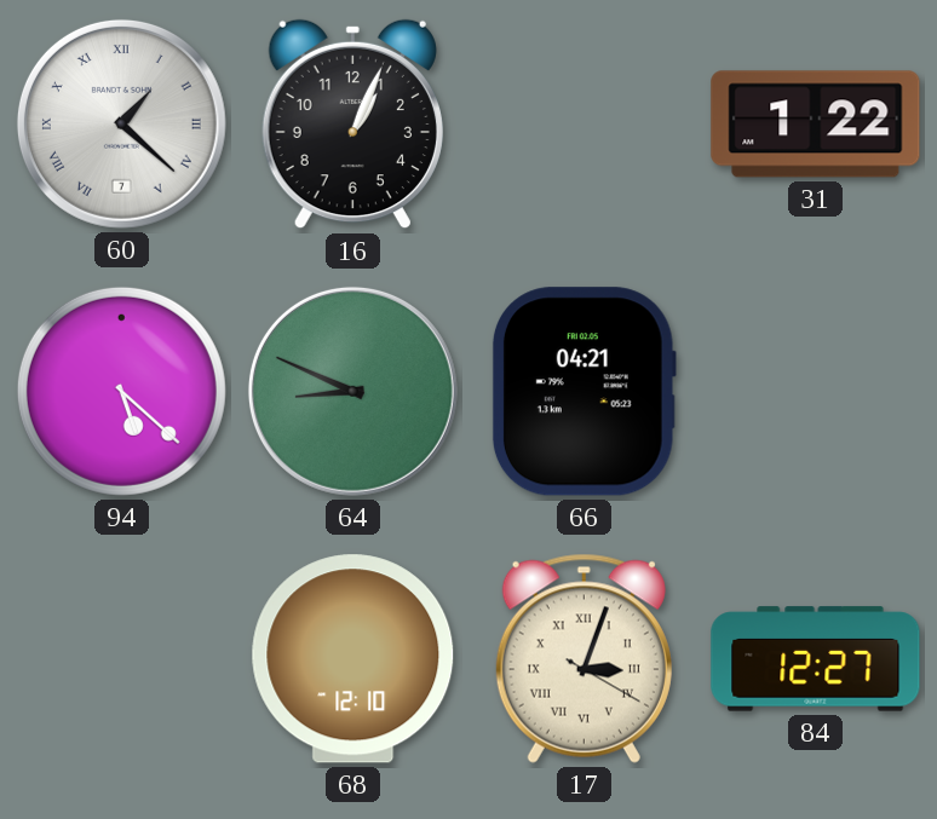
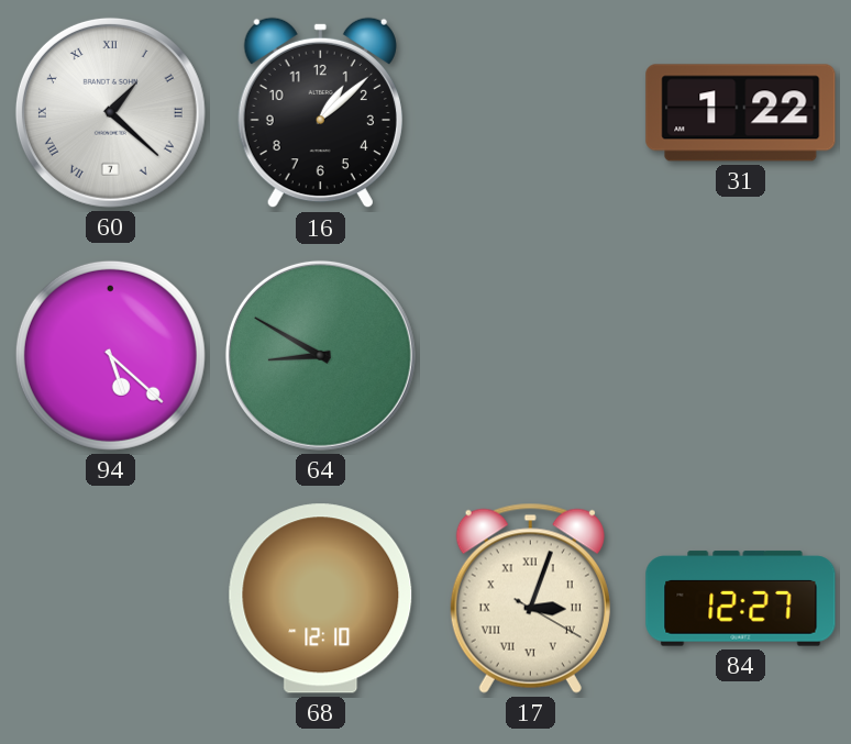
16: 1:04 -> 1:08 (320, 113)
64: 8:49 -> 8:50 (320, 355)
66: 04:21 -> none (584, 392)
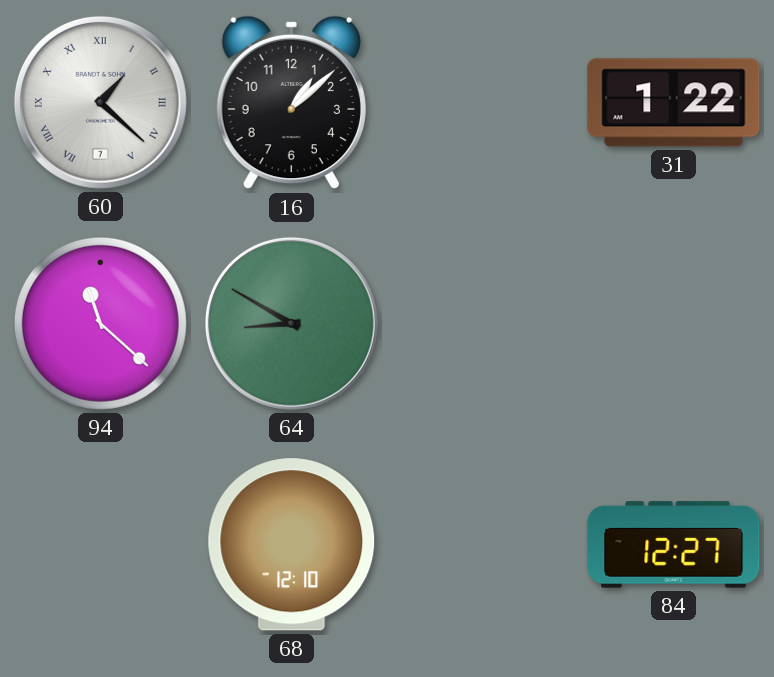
94: 5:22 -> 11:22 (100, 323)
17: 3:03 -> none (530, 598)
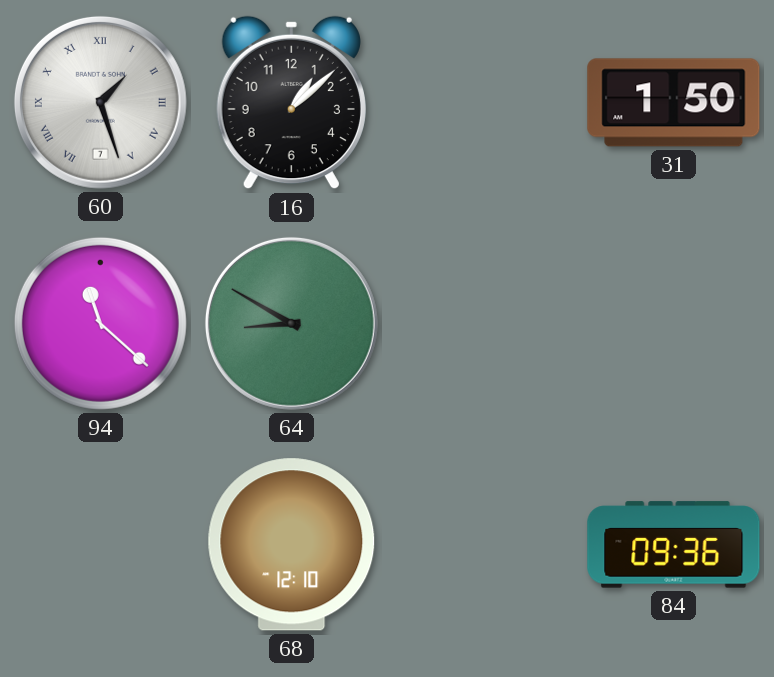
60: 1:22 -> 1:27 (100, 102)
31: 1:22 -> 1:50 (674, 103)
84: 12:27 -> 09:36 (674, 545)
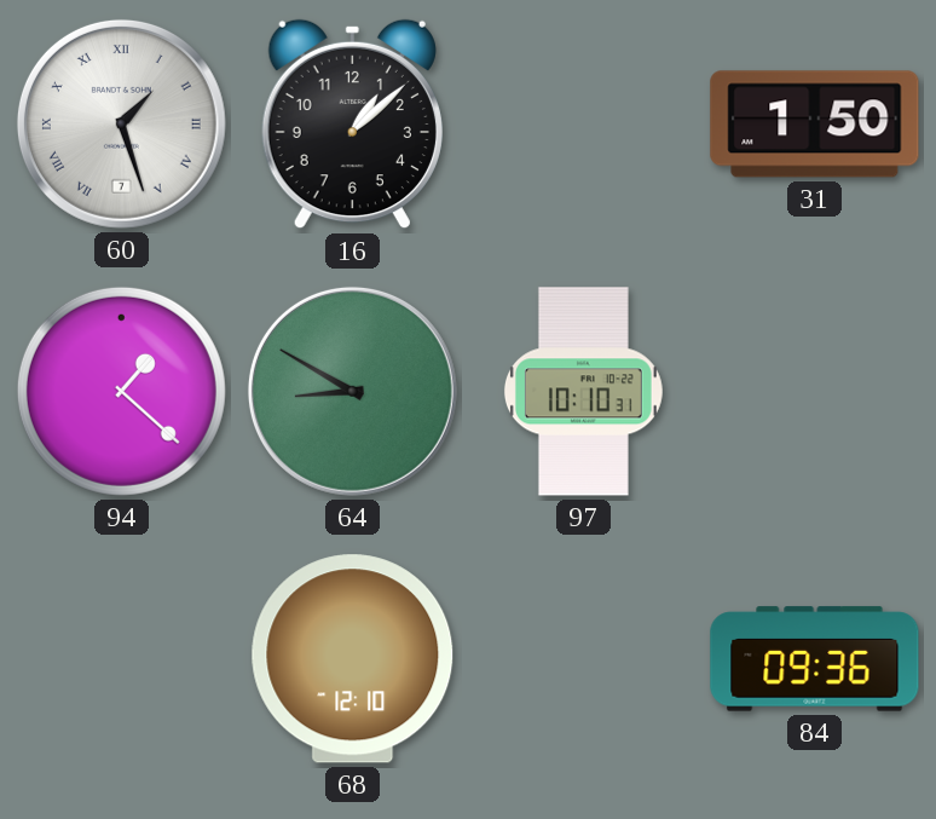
94: 11:22 -> 1:22 (121, 391)
97: none -> 10:10 (583, 392)
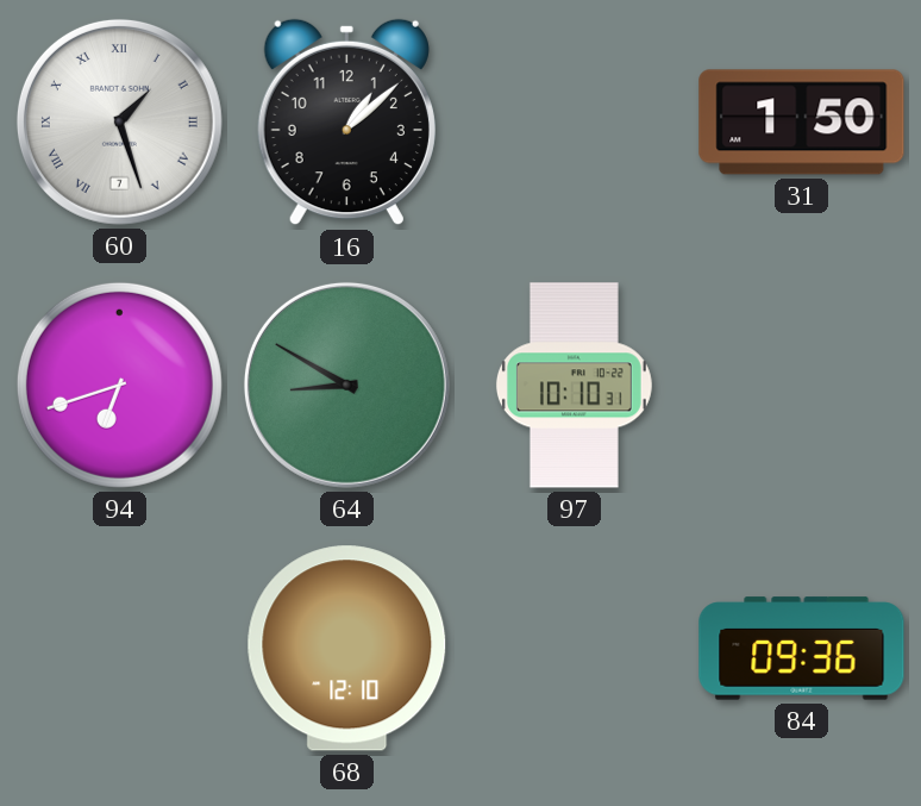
94: 1:22 -> 6:42 (119, 385)
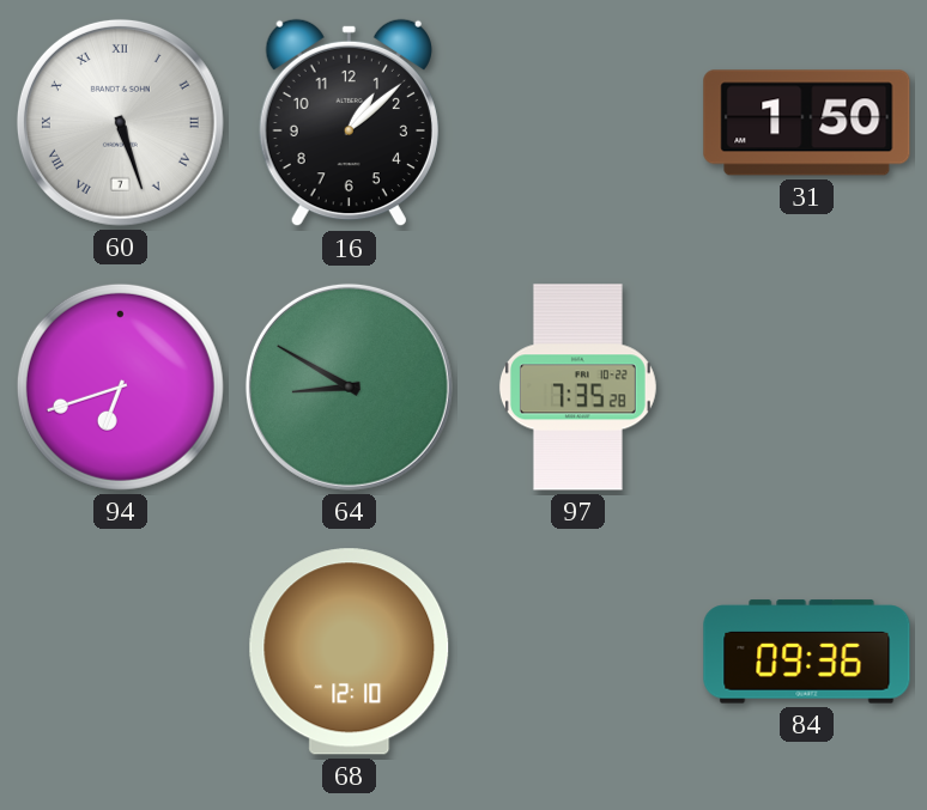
60: 1:27 -> 5:27 (120, 122)
97: 10:10 -> 7:35 (577, 388)
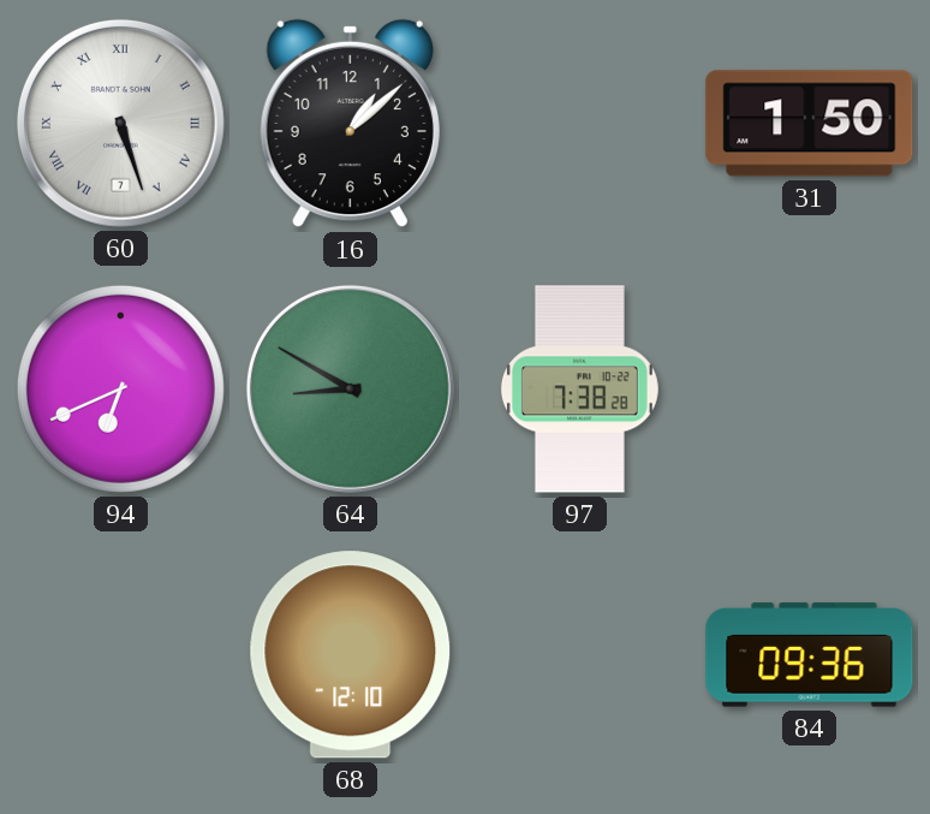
94: 6:42 -> 6:41 (120, 388)
97: 7:35 -> 7:38 (579, 390)
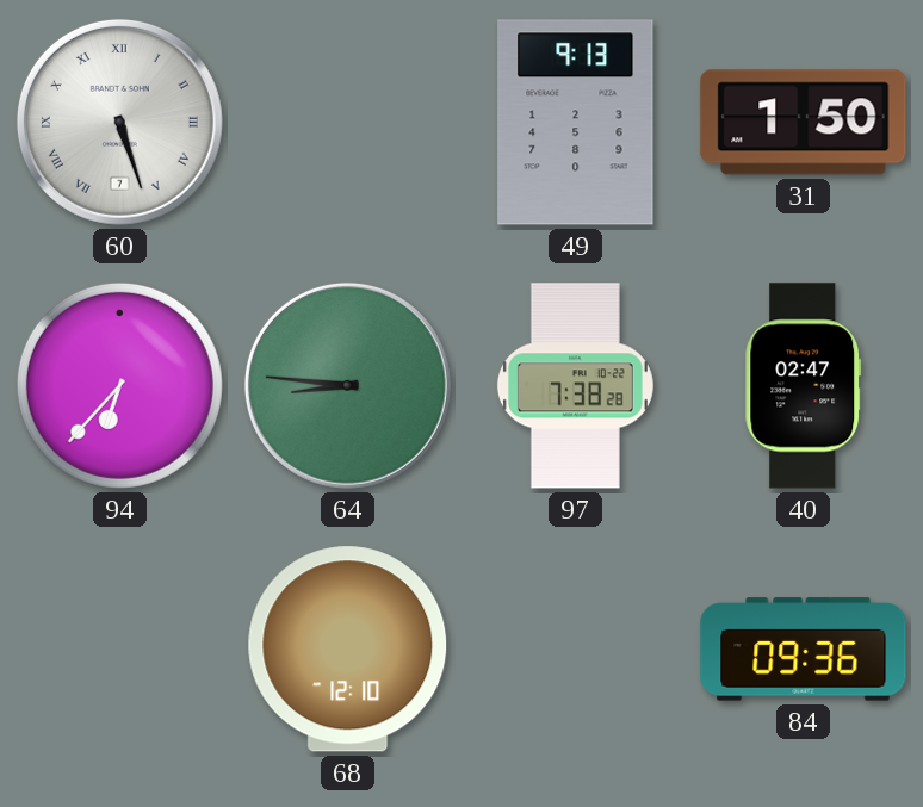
16: 1:08 -> none (350, 124)
49: none -> 9:13 (576, 123)
94: 6:41 -> 6:37 (119, 385)
64: 8:50 -> 8:46 (347, 385)
40: none -> 02:47 (804, 386)
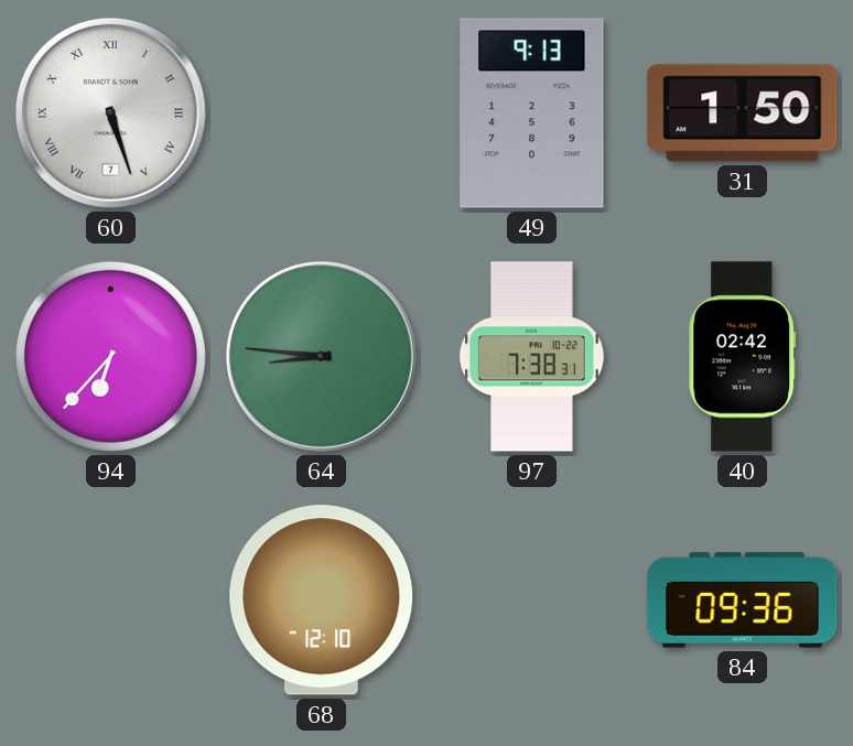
97: 7:38:28 -> 7:38:31 (531, 357)
40: 02:47 -> 02:42 (743, 357)
